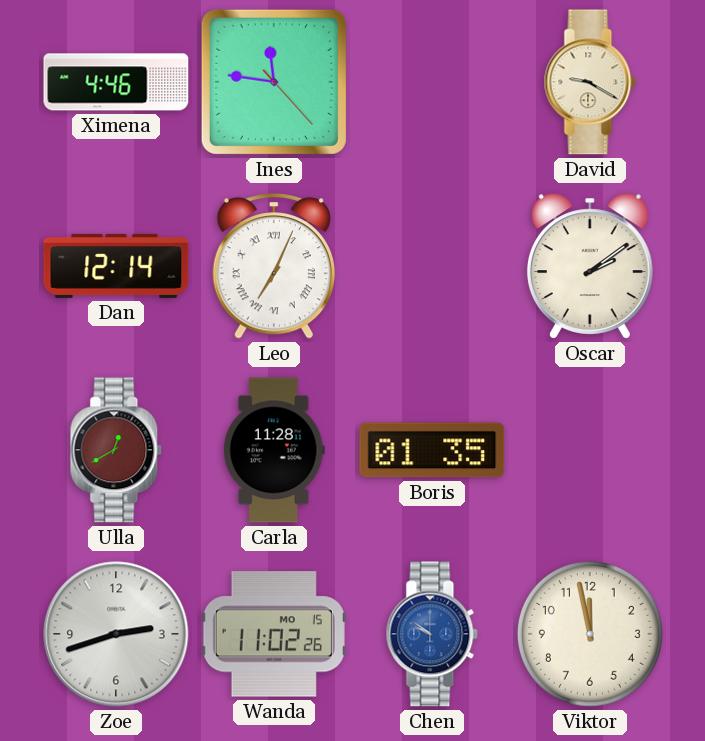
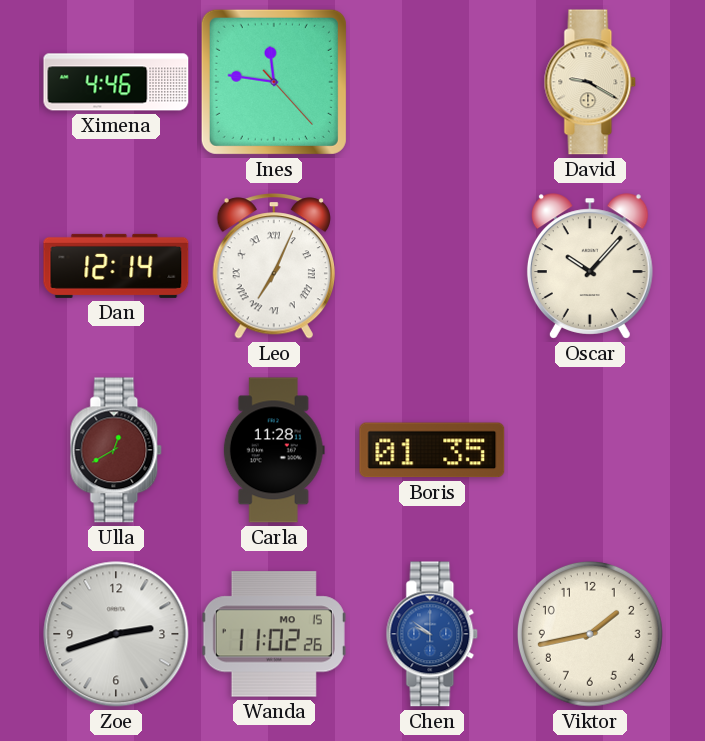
Oscar: 2:09 -> 10:07 (590, 266)
Viktor: 11:58 -> 1:43 (590, 634)
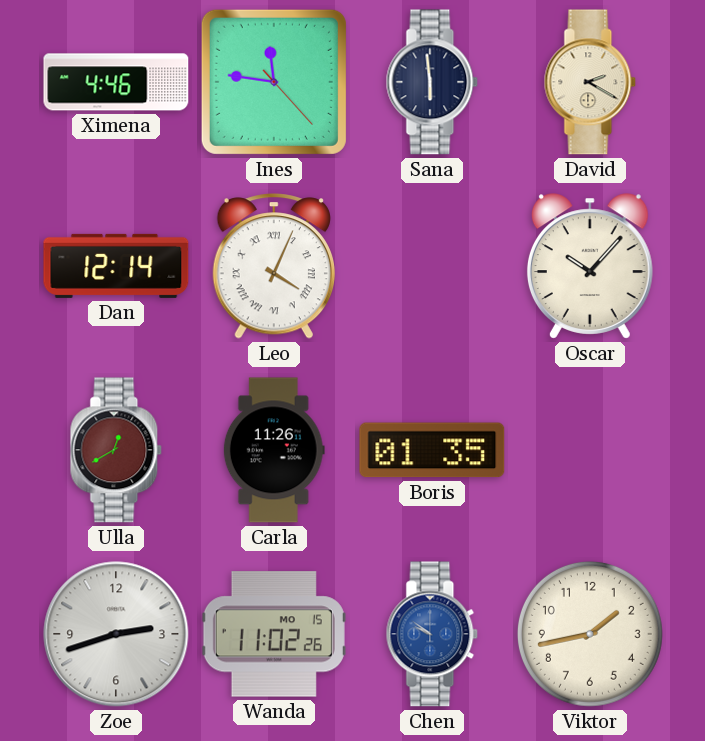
Sana: none -> 5:59 (432, 82)
David: 9:20 -> 2:20 (590, 82)
Leo: 7:04 -> 4:04 (274, 266)
Carla: 11:28 -> 11:26 (274, 450)
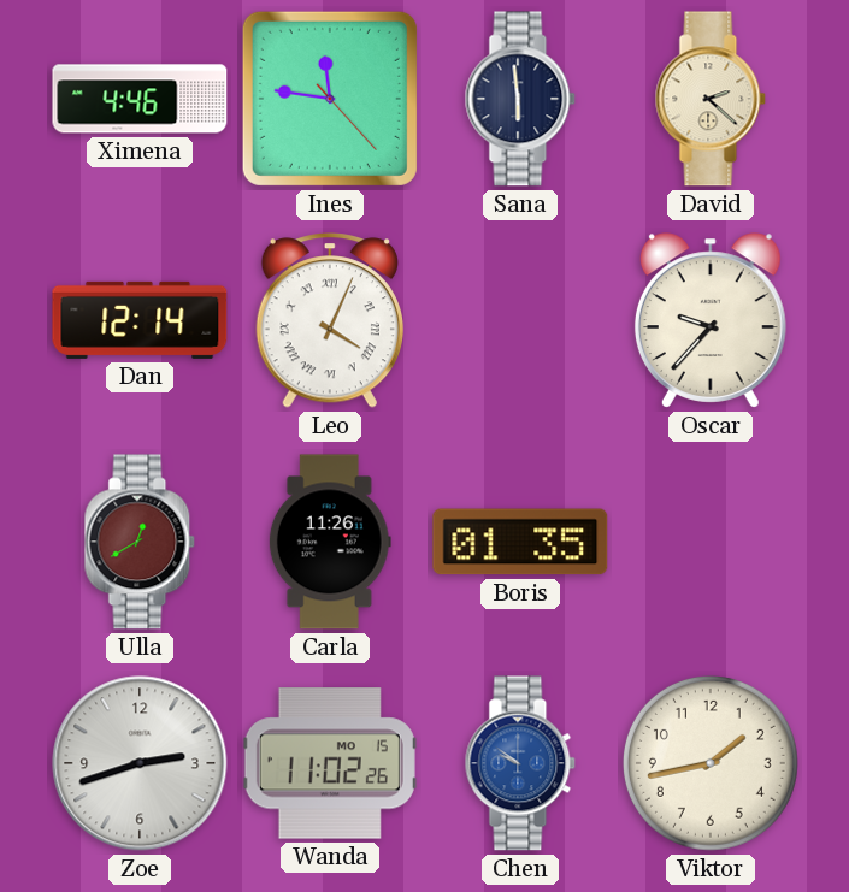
David: 2:20 -> 2:22 (711, 99)
Oscar: 10:07 -> 9:37 (711, 320)
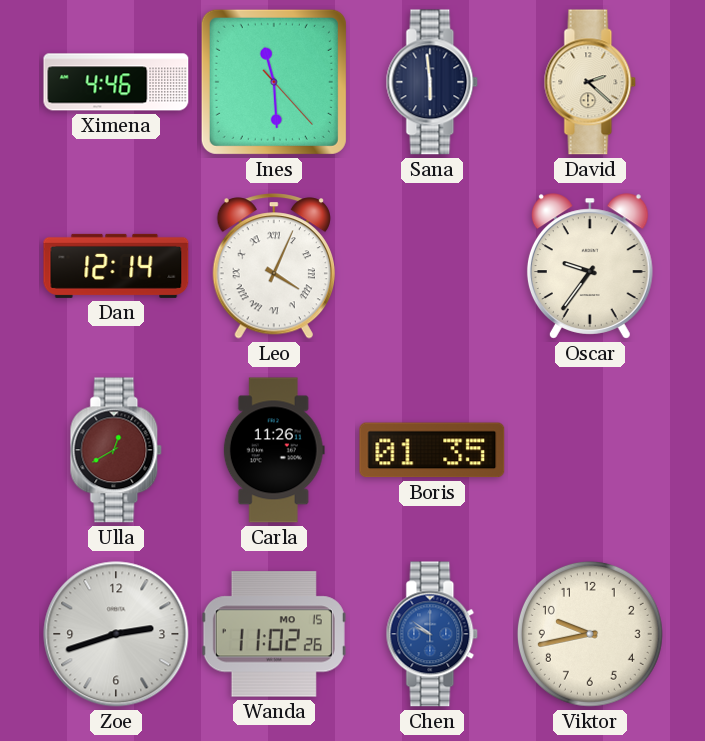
Ines: 11:46 -> 11:29 (274, 82)
Oscar: 9:37 -> 9:36 (590, 266)
Viktor: 1:43 -> 9:43 (590, 634)
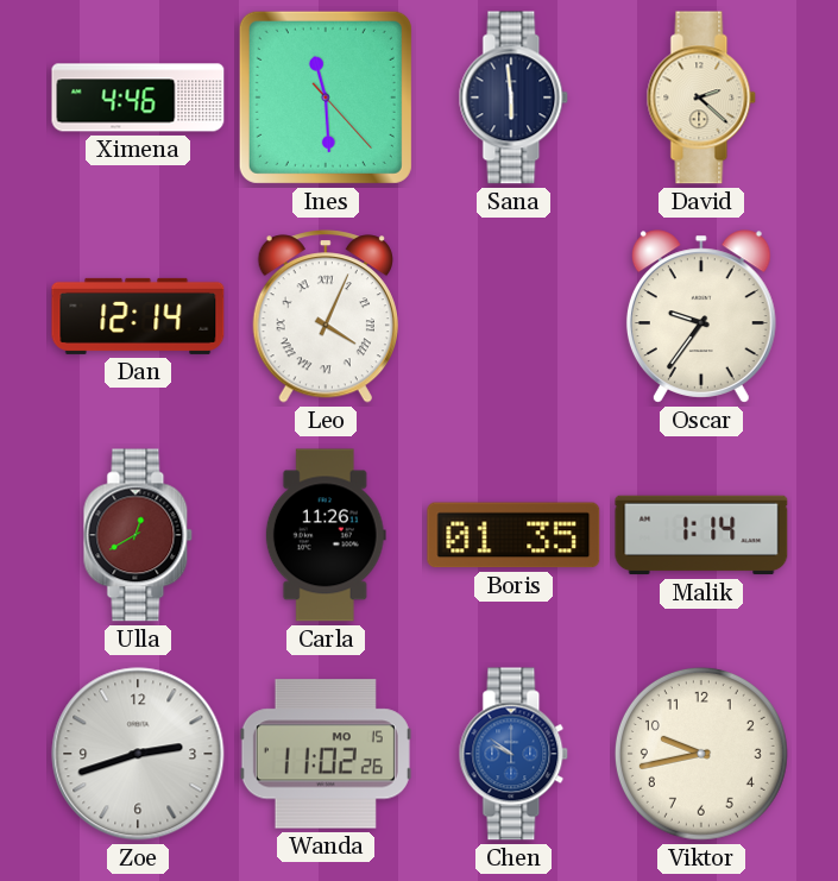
Malik: none -> 1:14 (701, 535)
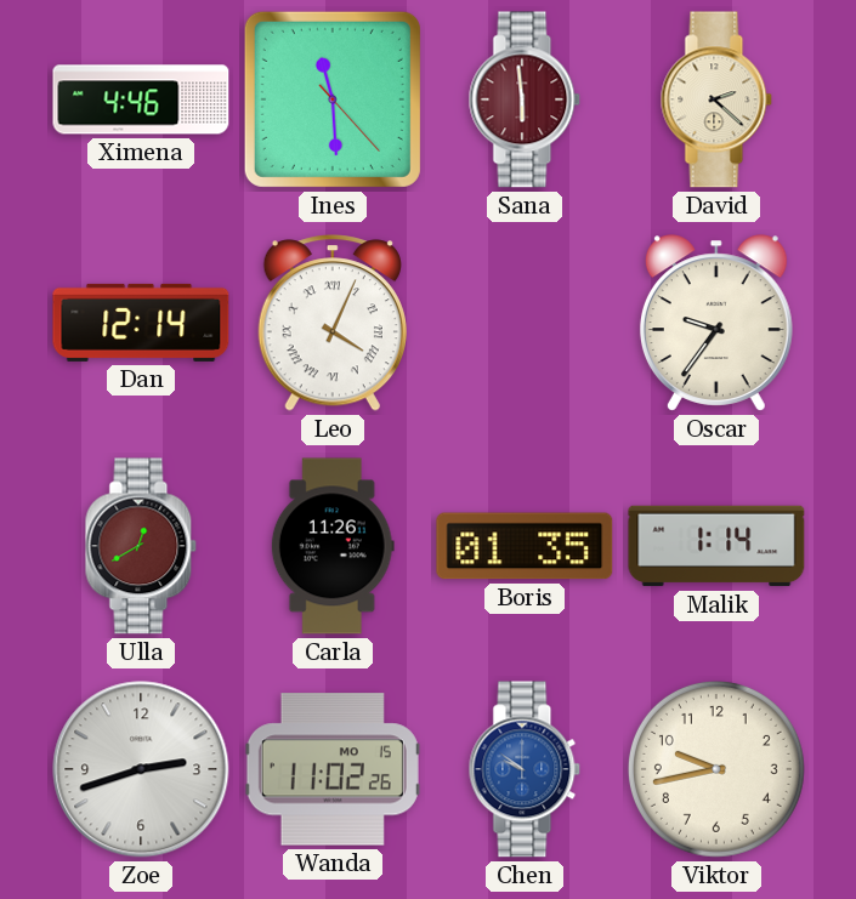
Sana dial: navy -> burgundy (525, 99)
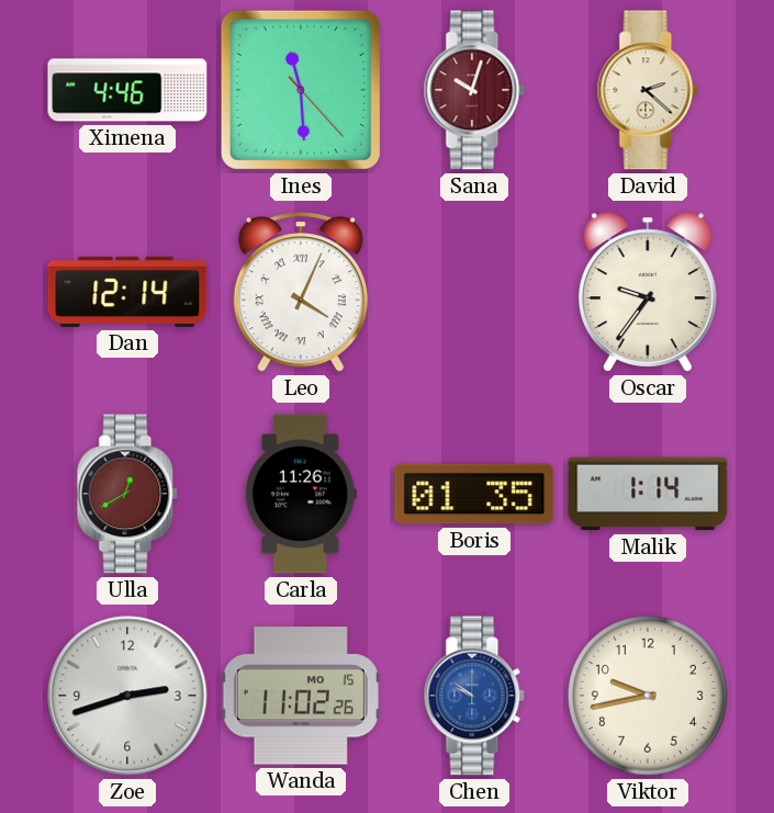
Sana: 5:59 -> 10:03 (474, 90)
